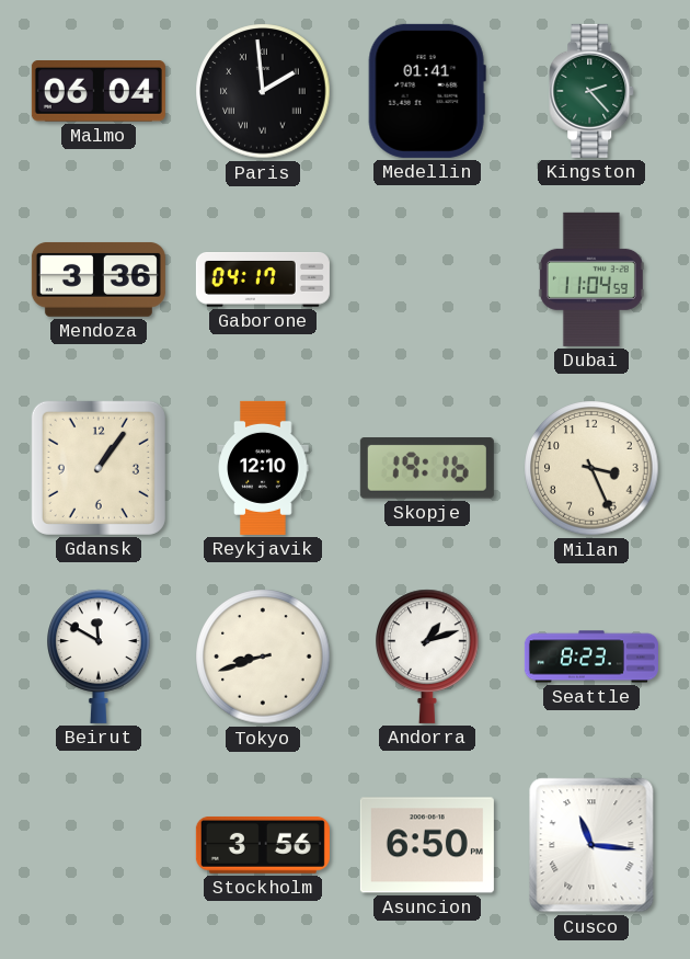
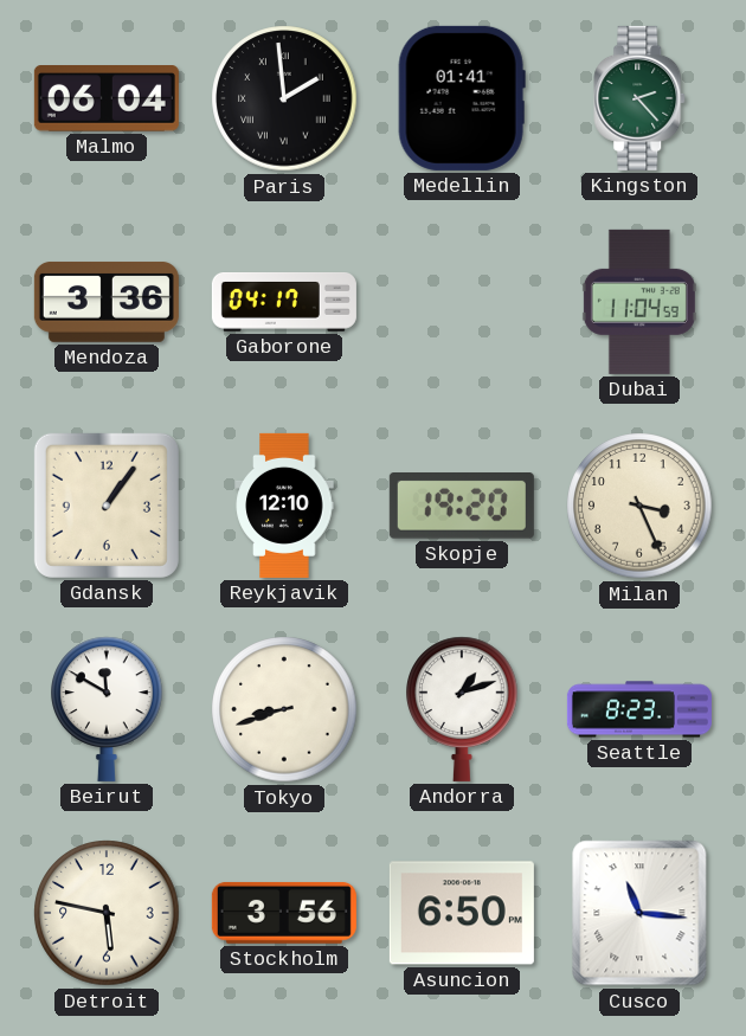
Skopje: 19:16 -> 19:20 (462, 507)
Detroit: none -> 5:47 (107, 913)
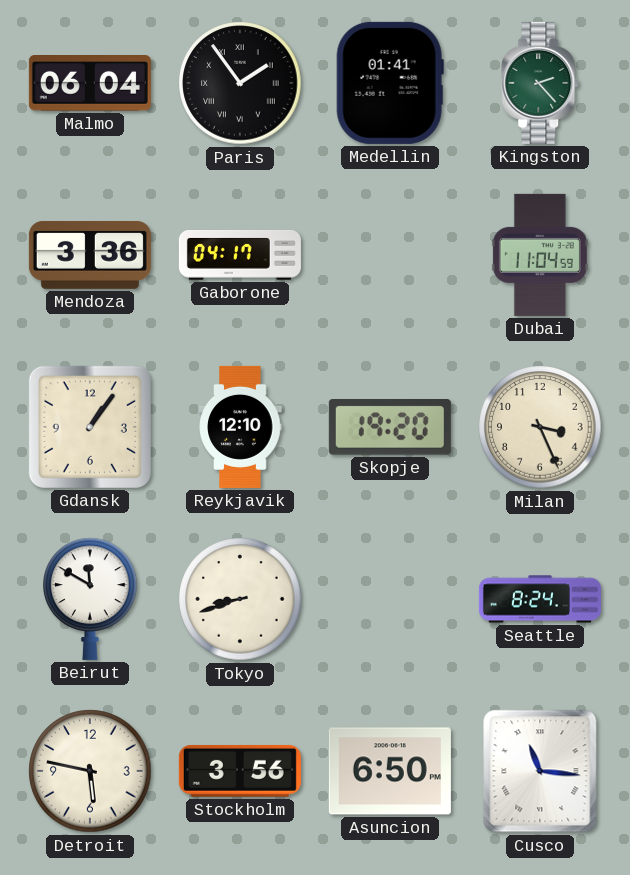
Paris: 1:59 -> 1:54 (240, 83)
Andorra: 1:12 -> none (463, 709)
Seattle: 8:23 -> 8:24 (540, 599)
